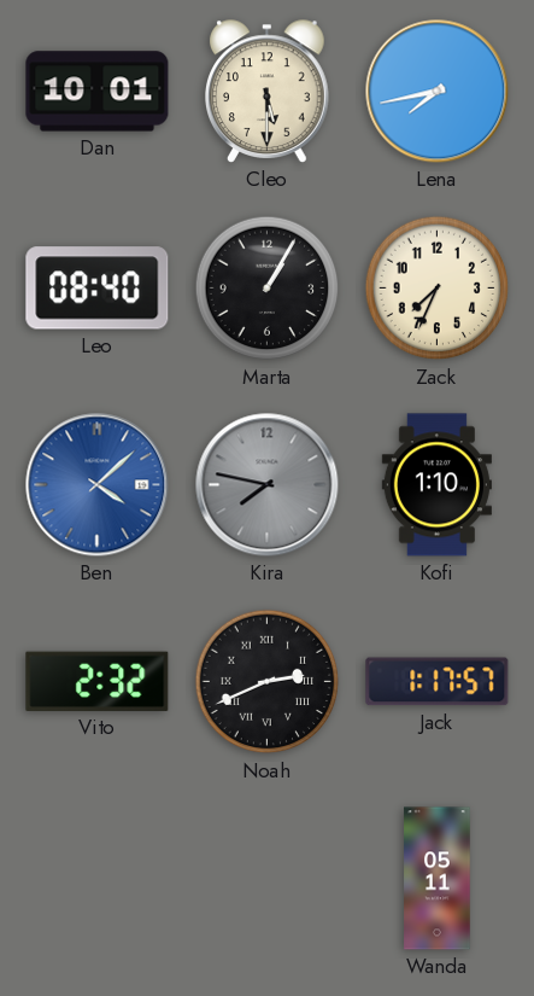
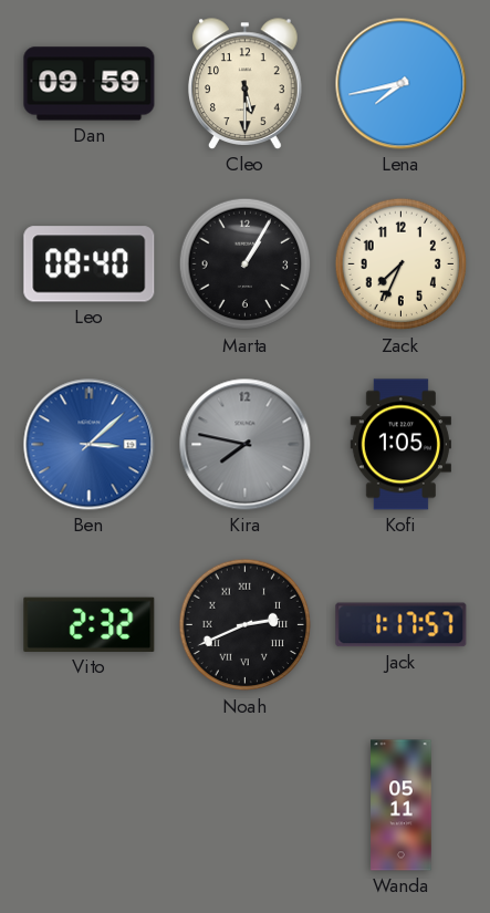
Dan: 10:01 -> 09:59 (90, 84)
Ben: 4:08 -> 3:08 (90, 445)
Kofi: 1:10 -> 1:05 (400, 445)
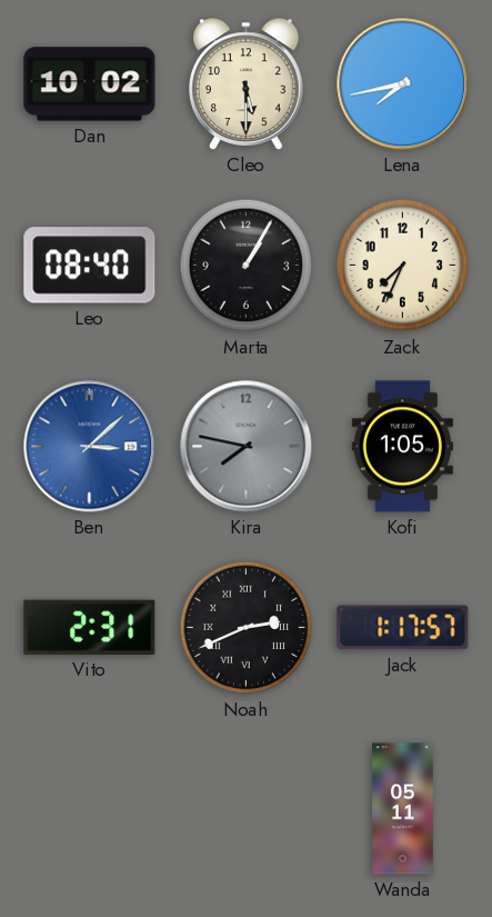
Dan: 09:59 -> 10:02 (90, 84)
Vito: 2:32 -> 2:31 (90, 627)
